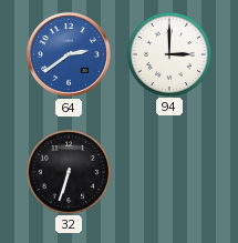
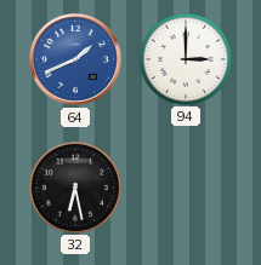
64: 2:39 -> 1:41 (75, 59)
32: 6:33 -> 6:28 (74, 186)
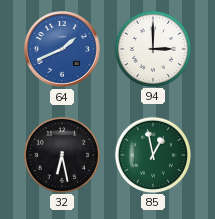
85: none -> 12:58 (152, 154)
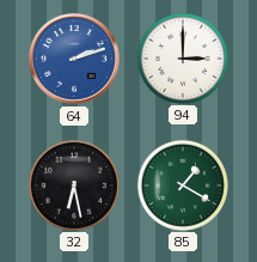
64: 1:41 -> 2:12 (74, 59)
85: 12:58 -> 1:20 (182, 184)
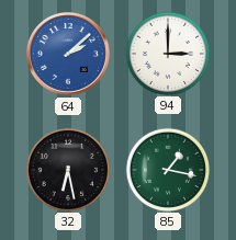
64: 2:12 -> 2:08 (68, 54)
85: 1:20 -> 1:17 (167, 169)
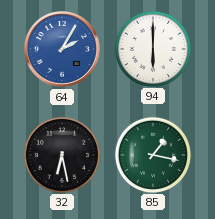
64: 2:08 -> 2:05 (62, 49)
94: 3:00 -> 6:00 (152, 48)
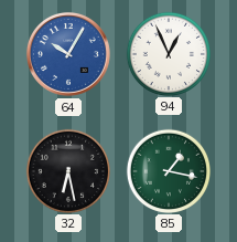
64: 2:05 -> 10:05 (68, 54)
94: 6:00 -> 12:56 (168, 53)
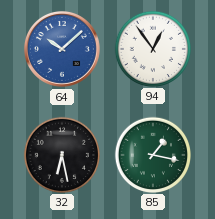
64: 10:05 -> 10:08 (62, 49)
94: 12:56 -> 12:54 (152, 48)
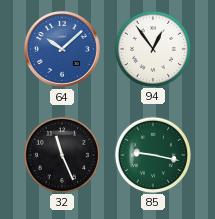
32: 6:28 -> 11:26 (61, 154)
85: 1:17 -> 9:17 (152, 154)
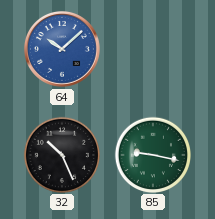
94: 12:54 -> none (152, 48)
32: 11:26 -> 10:26 (61, 154)
